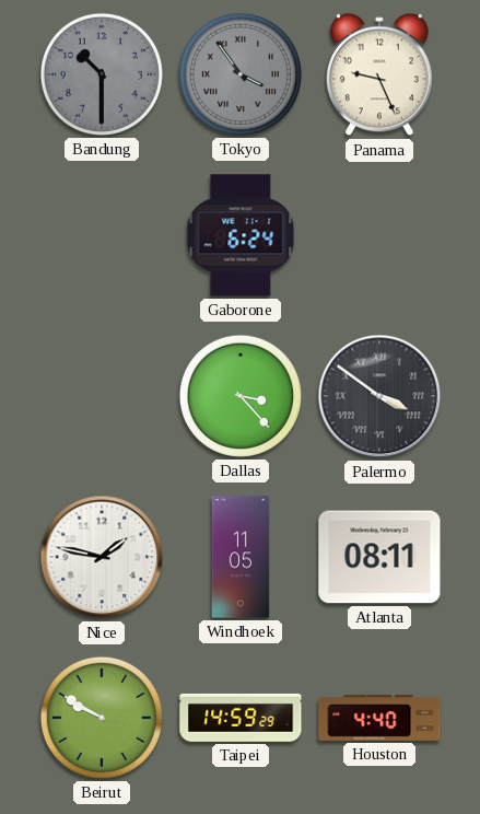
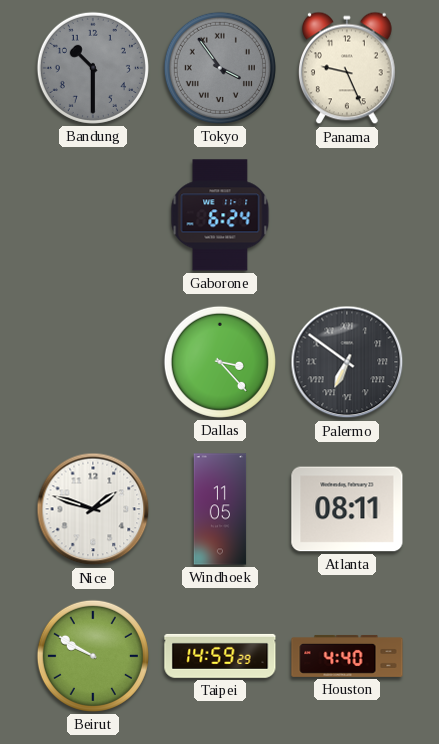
Palermo: 3:51 -> 6:51 (347, 362)
Nice: 1:47 -> 1:48 (93, 509)
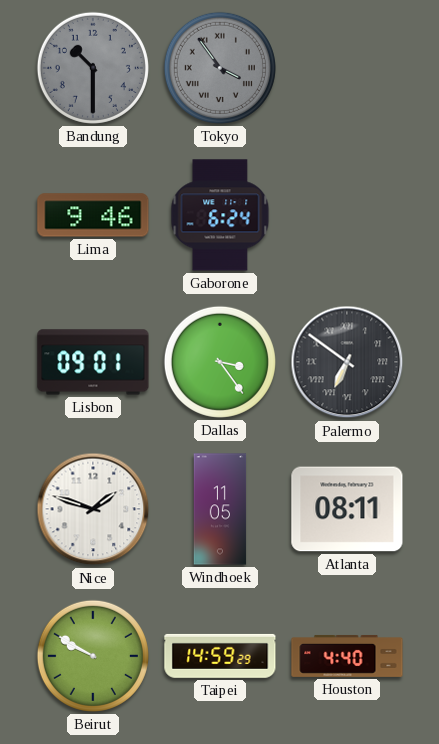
Panama: 9:26 -> none (347, 68)
Lima: none -> 9:46 (93, 215)
Lisbon: none -> 09:01 (93, 362)
Dallas: 3:23 -> 3:24 (220, 362)
